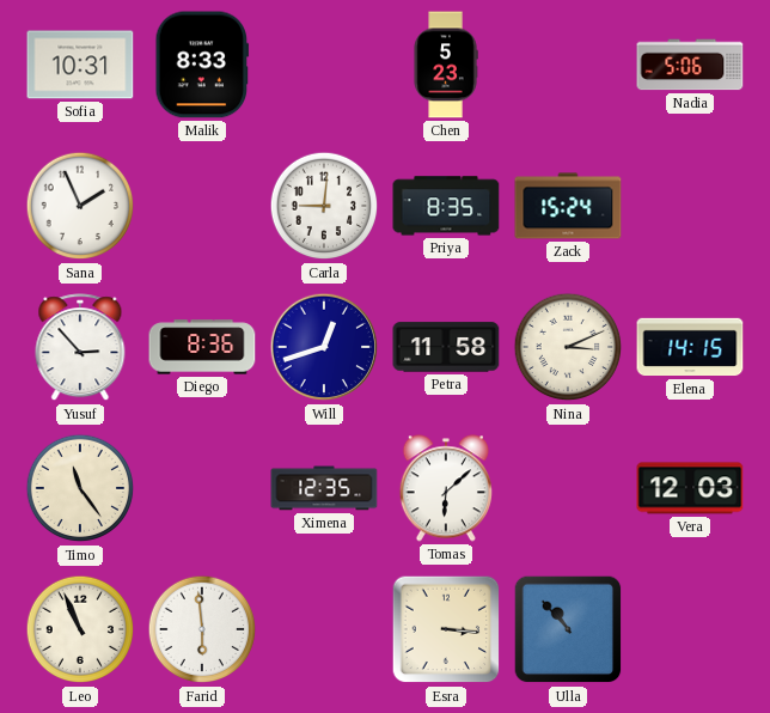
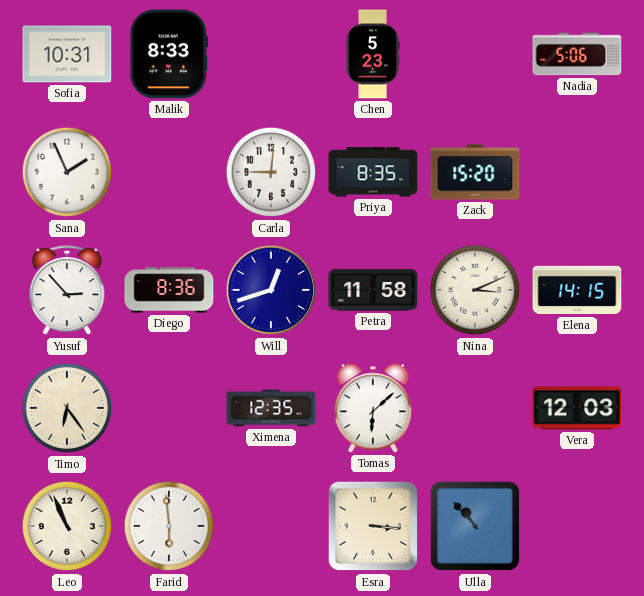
Zack: 15:24 -> 15:20 (475, 172)
Timo: 11:24 -> 6:24 (67, 408)
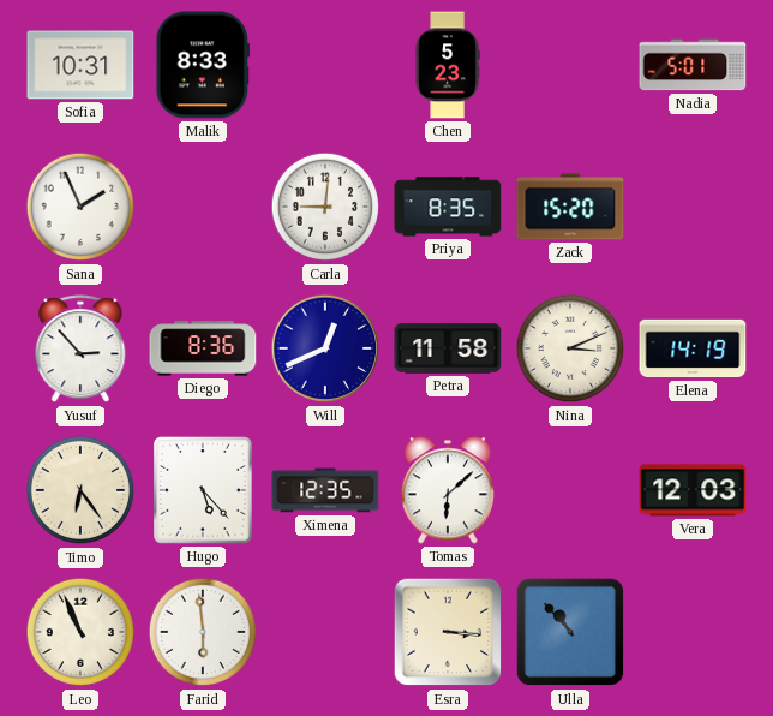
Nadia: 5:06 -> 5:01 (693, 65)
Will: 12:42 -> 12:41 (325, 348)
Elena: 14:15 -> 14:19 (693, 348)
Hugo: none -> 5:23 (204, 491)
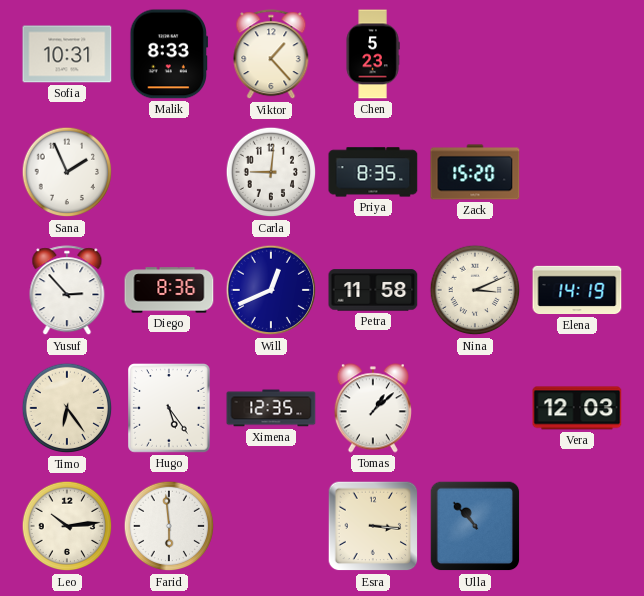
Viktor: none -> 1:23 (271, 55)
Nadia: 5:01 -> none (693, 65)
Hugo: 5:23 -> 5:24 (170, 409)
Tomas: 6:08 -> 1:08 (373, 408)
Leo: 10:56 -> 10:14 (67, 526)
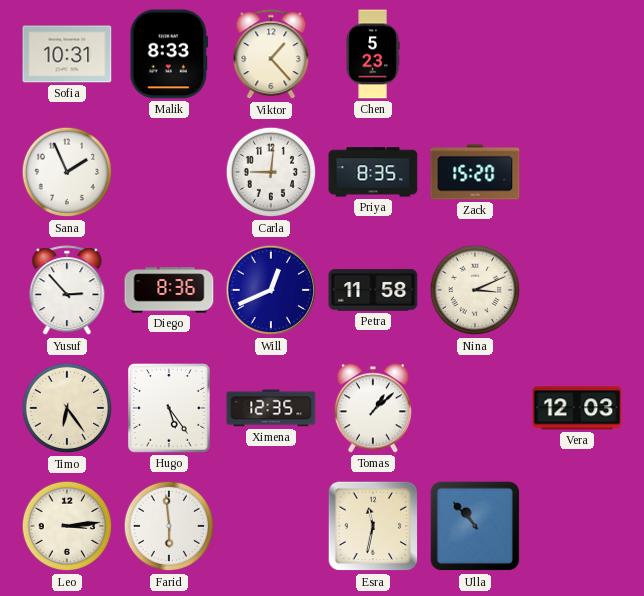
Elena: 14:19 -> none (577, 290)
Leo: 10:14 -> 3:14 (67, 526)
Esra: 3:16 -> 11:32 (373, 526)
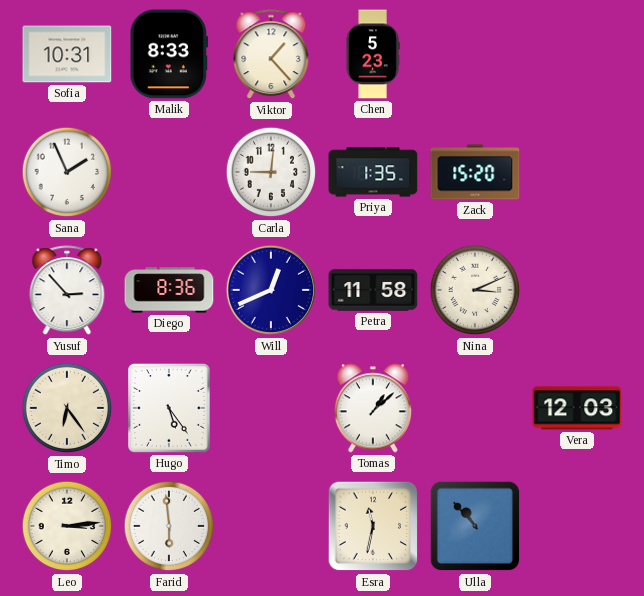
Priya: 8:35 -> 1:35 (373, 172)
Ximena: 12:35 -> none (271, 408)
